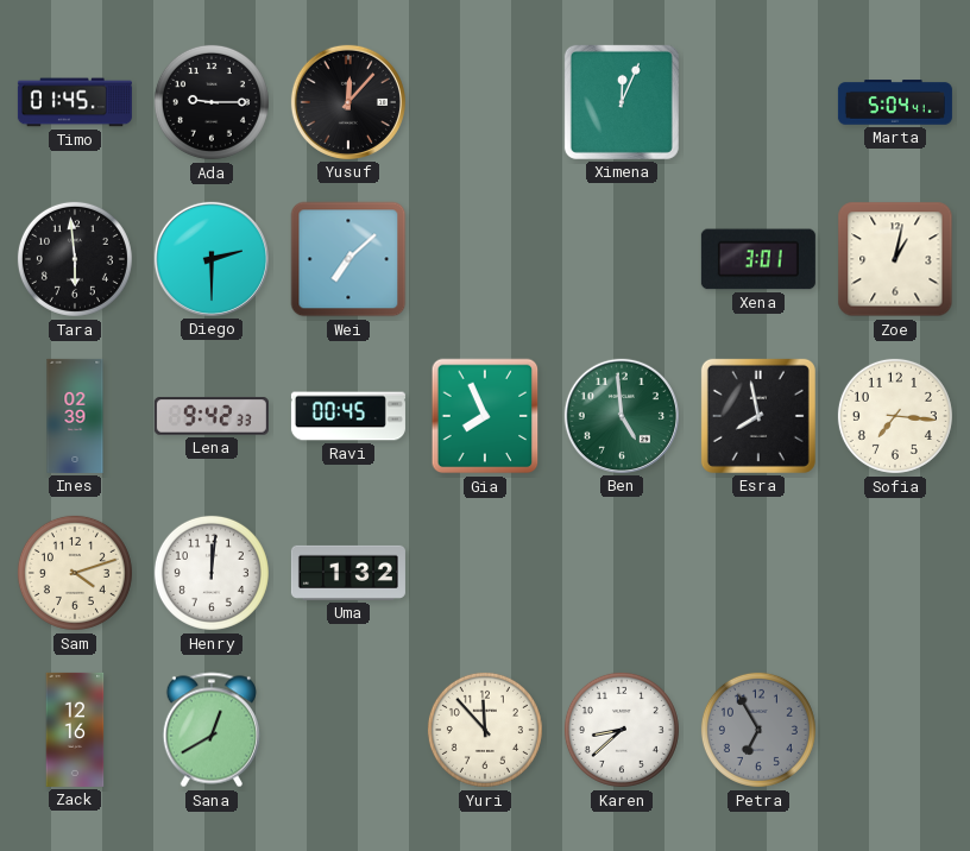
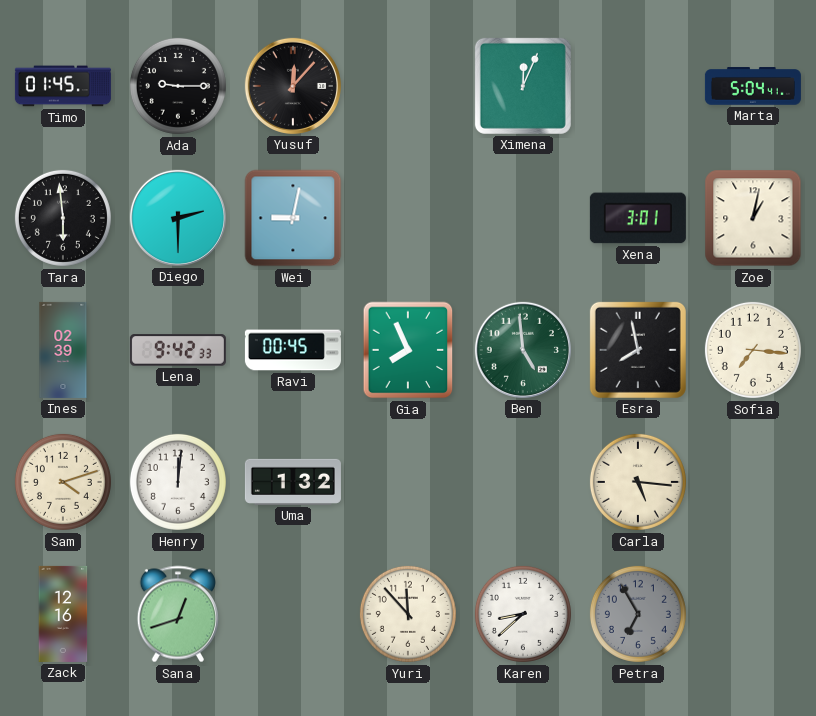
Wei: 7:08 -> 9:02 (293, 218)
Carla: none -> 5:16 (638, 482)
Sana: 12:40 -> 12:42 (178, 614)
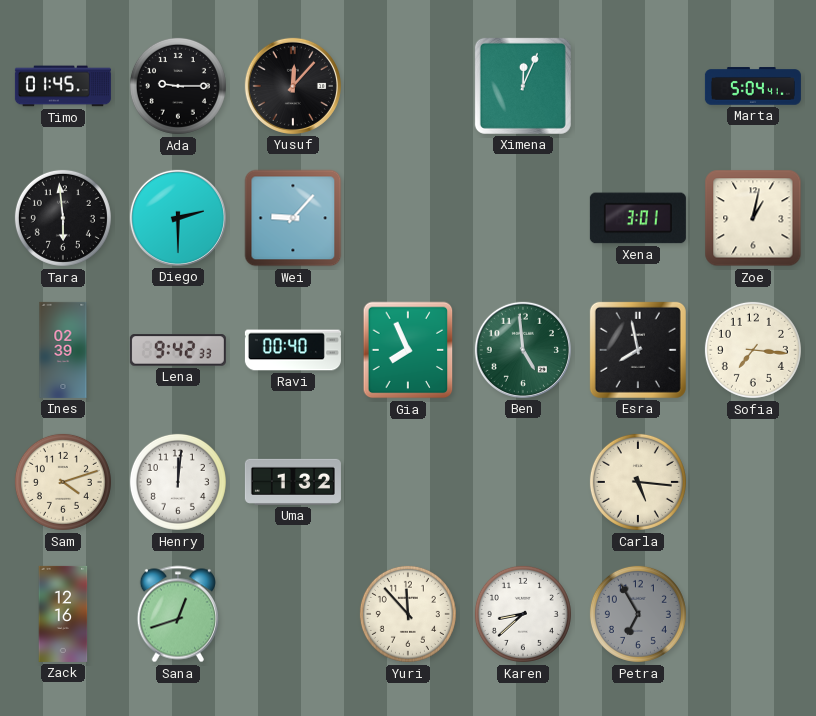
Wei: 9:02 -> 9:07 (293, 218)
Ravi: 00:45 -> 00:40 (293, 350)
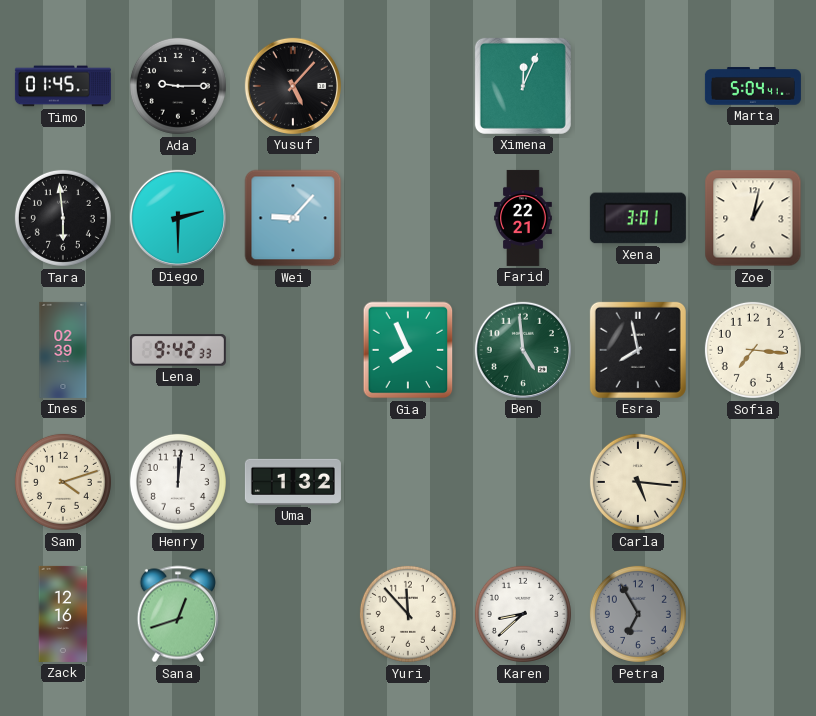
Yusuf: 12:07 -> 5:07 (293, 86)
Farid: none -> 22:21 (523, 218)
Ravi: 00:40 -> none (293, 350)
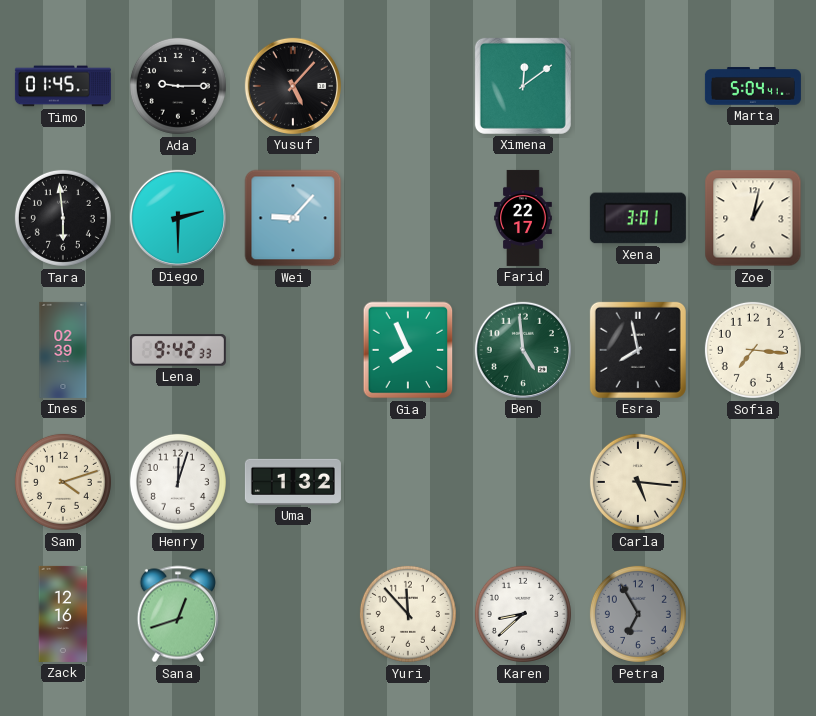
Ximena: 12:04 -> 12:09 (523, 86)
Farid: 22:21 -> 22:17 (523, 218)
Henry: 12:01 -> 12:03 (178, 482)
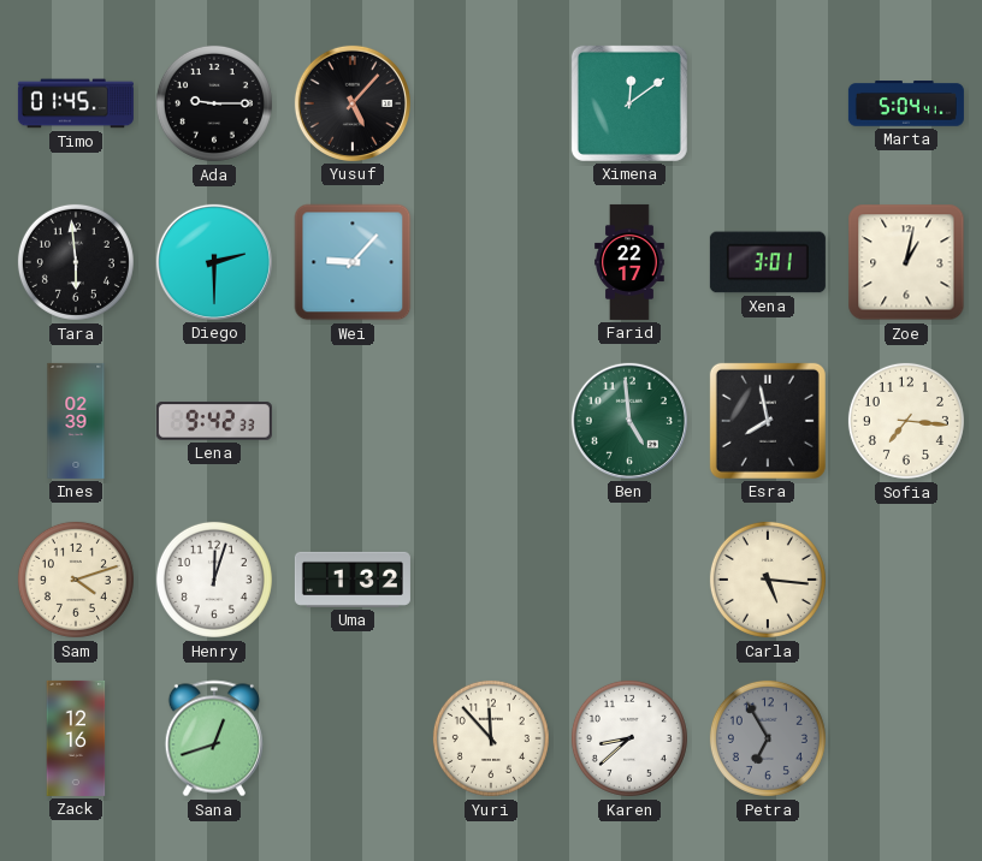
Gia: 7:56 -> none (408, 350)
